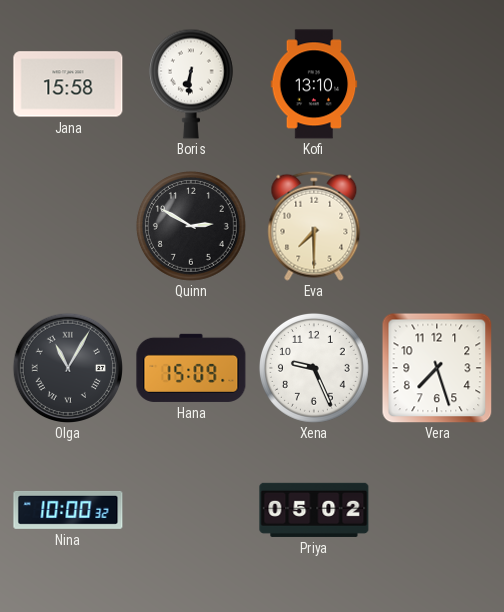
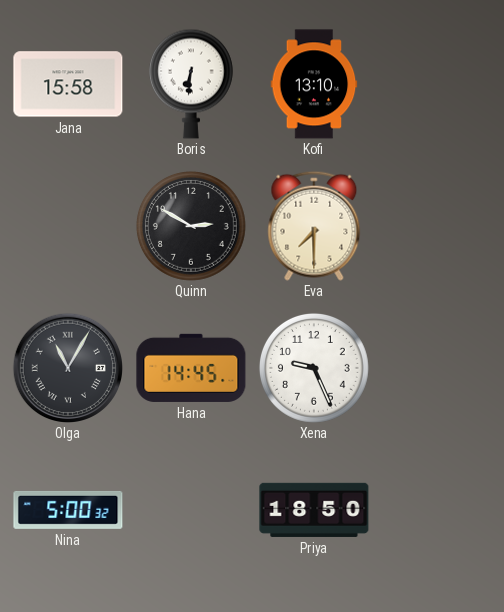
Hana: 15:09 -> 14:45 (191, 368)
Vera: 7:27 -> none (437, 368)
Nina: 10:00 -> 5:00 (68, 510)
Priya: 05:02 -> 18:50 (314, 510)
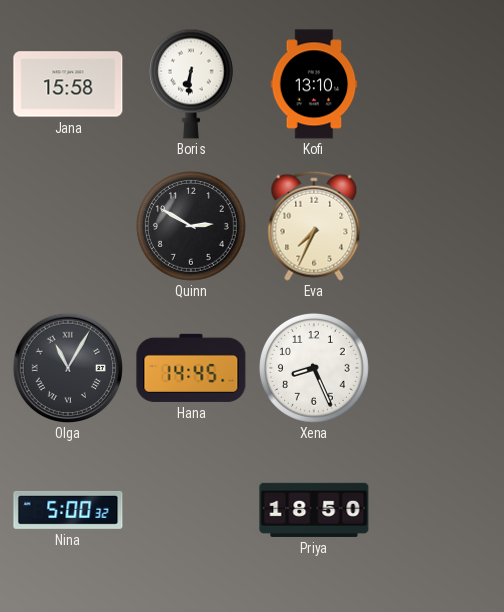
Eva: 7:30 -> 7:34 (314, 226)
Xena: 9:26 -> 8:26 (314, 368)
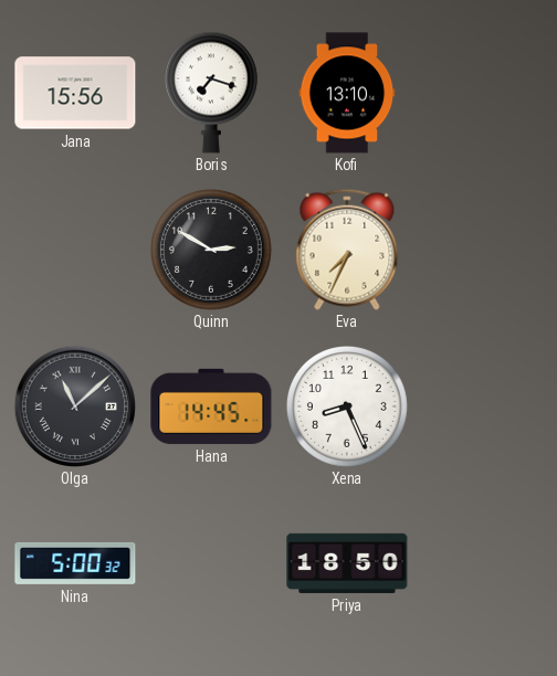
Jana: 15:58 -> 15:56 (75, 93)
Boris: 6:31 -> 7:18 (211, 93)
Olga: 11:05 -> 11:08 (74, 405)
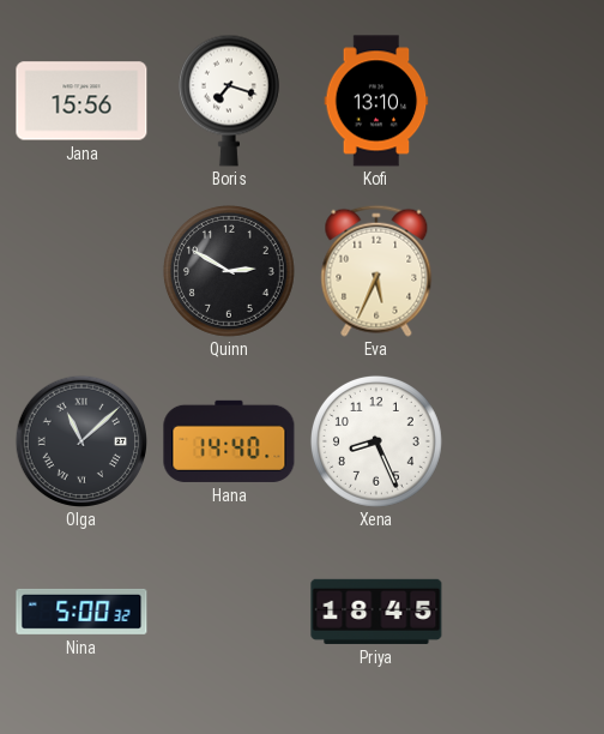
Eva: 7:34 -> 5:34 (376, 271)
Hana: 14:45 -> 14:40 (229, 441)
Priya: 18:50 -> 18:45 (376, 612)
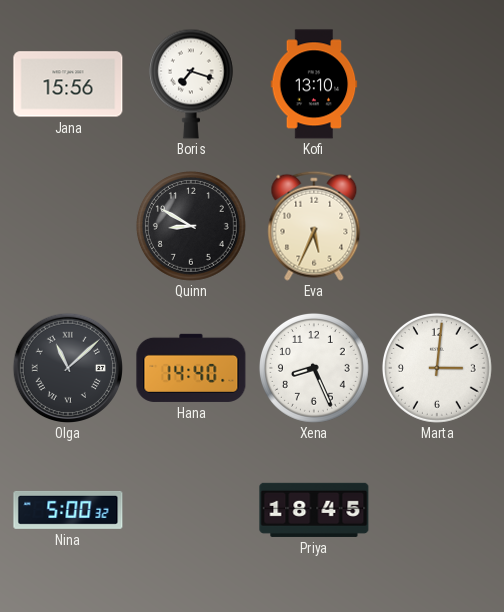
Quinn: 2:50 -> 8:50 (191, 226)
Marta: none -> 3:01 (437, 368)
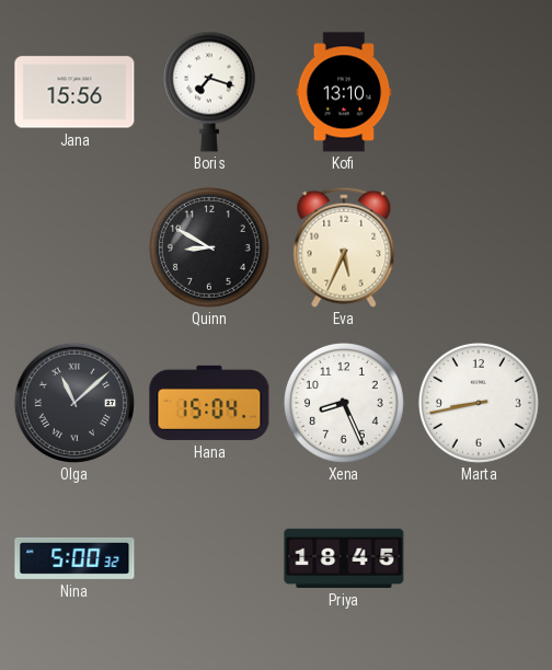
Hana: 14:40 -> 15:04 (209, 403)
Marta: 3:01 -> 8:43 (479, 403)
